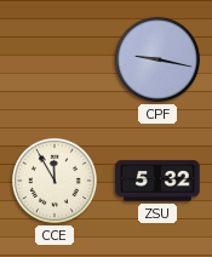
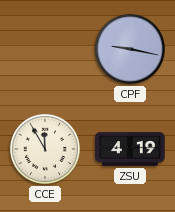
ZSU: 5:32 -> 4:19 (130, 149)
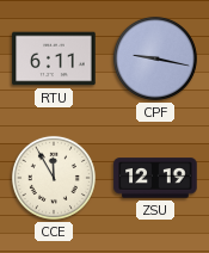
RTU: none -> 6:11 (54, 58)
ZSU: 4:19 -> 12:19 (155, 178)
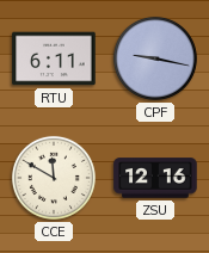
CCE: 11:55 -> 11:50 (54, 178)
ZSU: 12:19 -> 12:16 (155, 178)
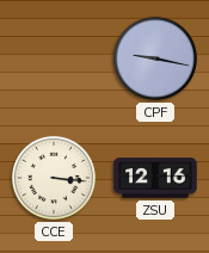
RTU: 6:11 -> none (54, 58)
CCE: 11:50 -> 3:16 (54, 178)
